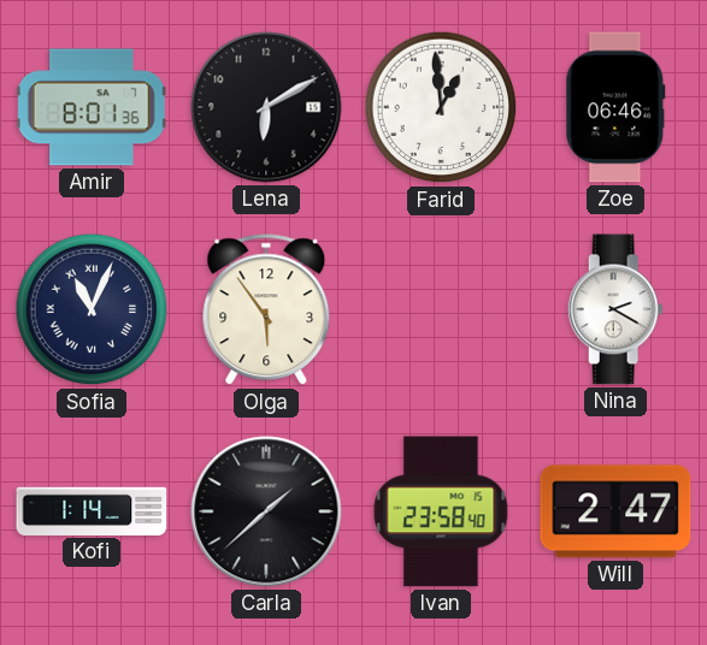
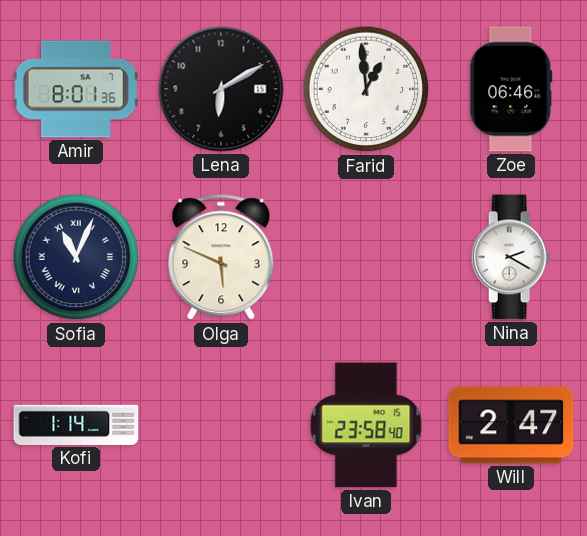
Olga: 5:54 -> 5:49 (221, 258)
Carla: 1:38 -> none (266, 511)
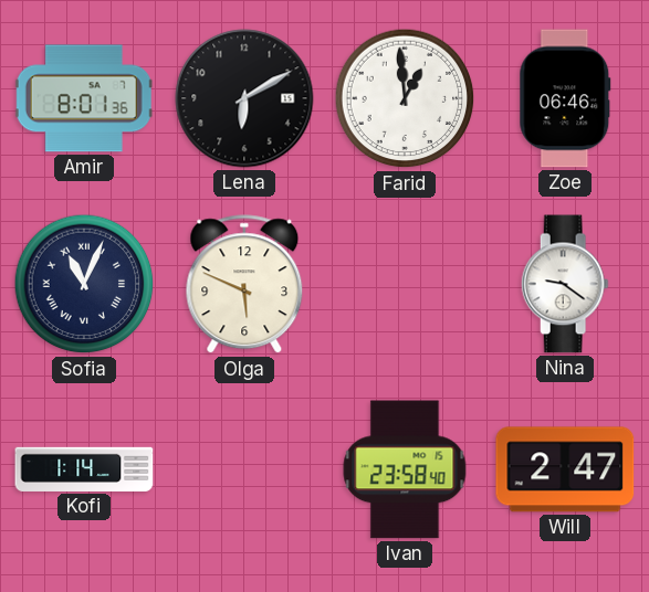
Nina: 2:20 -> 9:21 (565, 284)
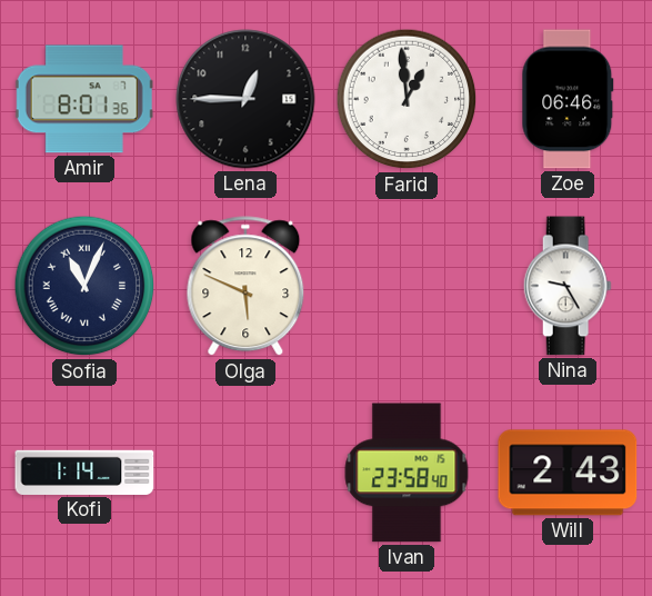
Lena: 6:10 -> 12:45 (245, 99)
Nina: 9:21 -> 9:25 (568, 286)
Will: 2:47 -> 2:43 (568, 473)
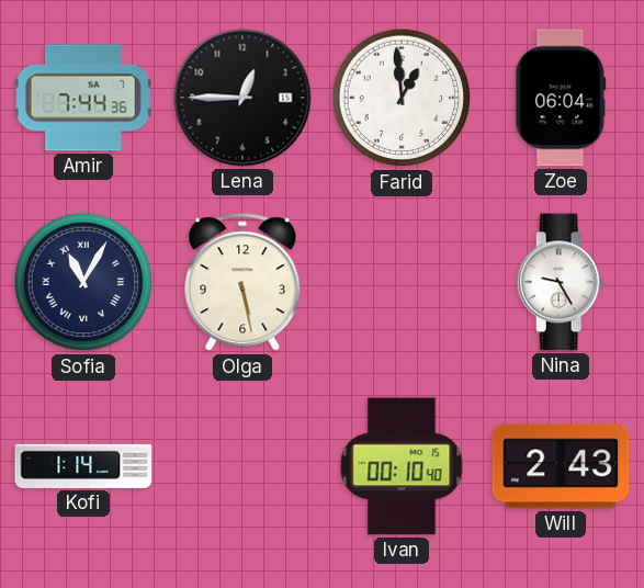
Amir: 8:01 -> 7:44 (83, 98)
Zoe: 06:46 -> 06:04 (561, 98)
Sofia: 11:04 -> 11:05 (83, 282)
Olga: 5:49 -> 5:28 (242, 283)
Ivan: 23:58 -> 00:10 (402, 466)
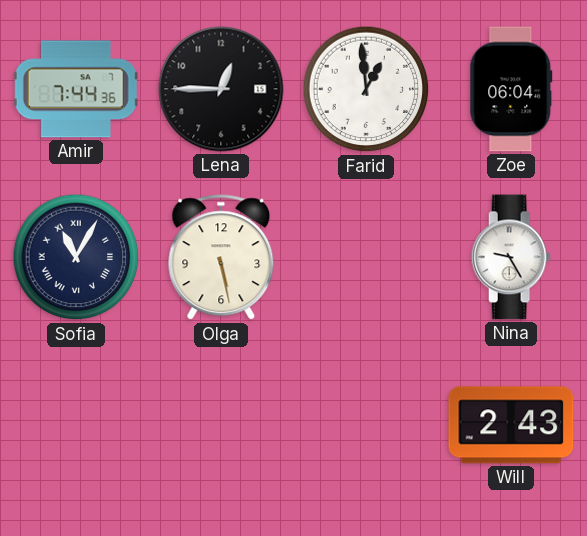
Kofi: 1:14 -> none (83, 466)
Ivan: 00:10 -> none (402, 466)
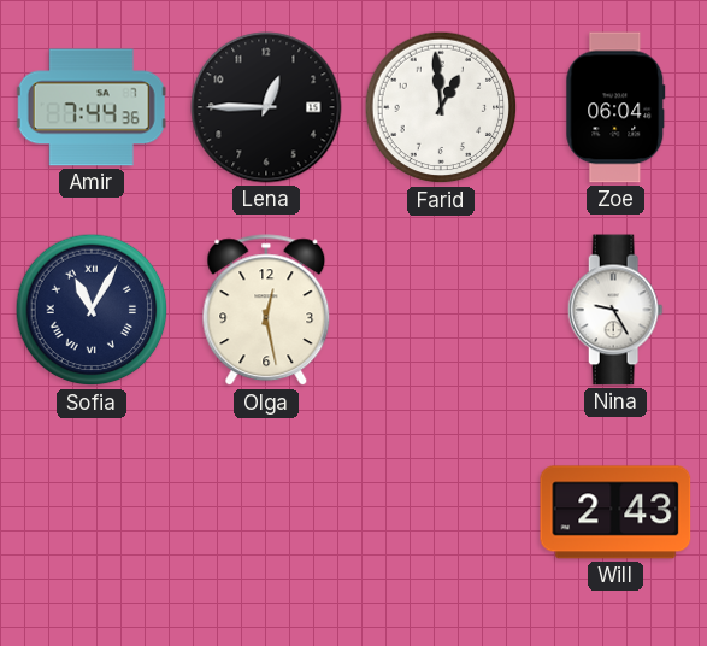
Olga: 5:28 -> 12:28 (266, 311)
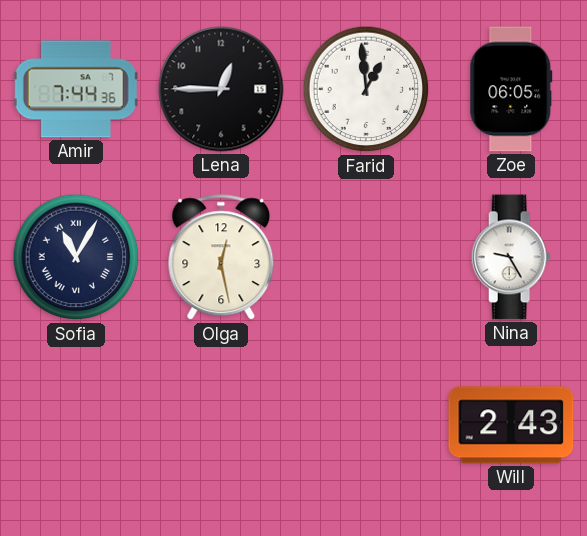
Zoe: 06:04 -> 06:05 (511, 89)
